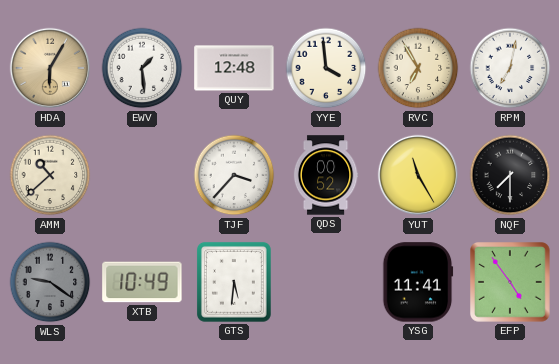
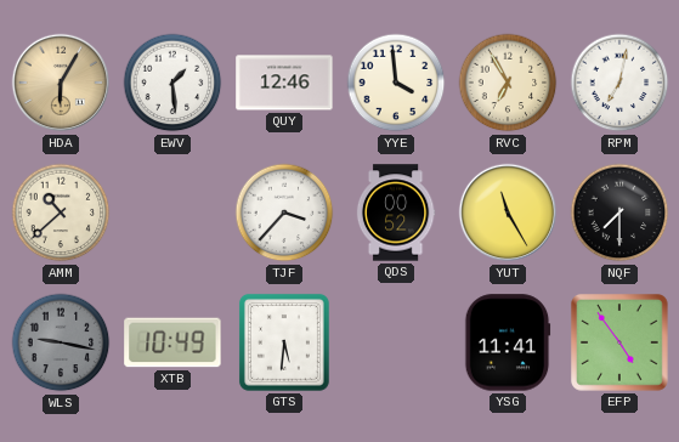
QUY: 12:48 -> 12:46 (284, 83)
WLS: 9:21 -> 9:17 (61, 342)
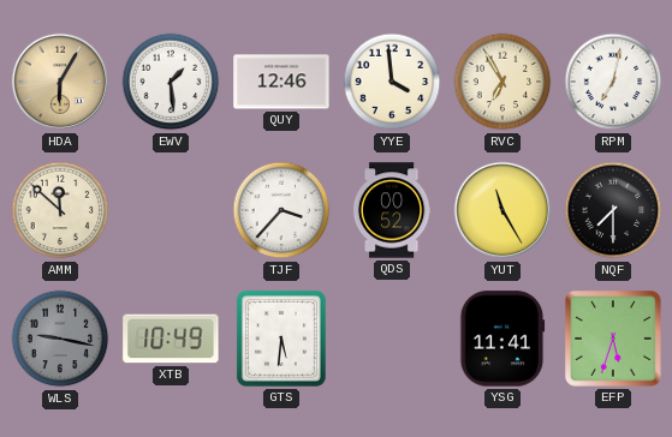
AMM: 10:38 -> 11:52 (60, 210)
EFP: 4:54 -> 5:33 (614, 340)
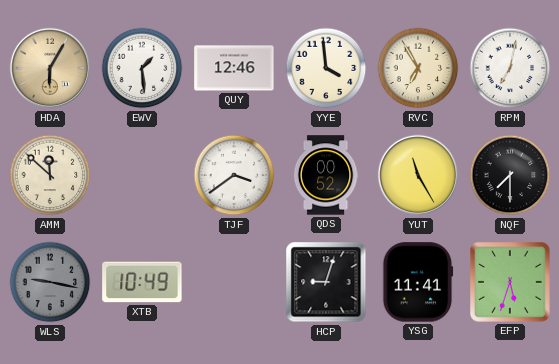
TJF: 3:37 -> 3:39 (234, 175)
GTS: 5:31 -> none (281, 339)
HCP: none -> 9:03 (326, 282)
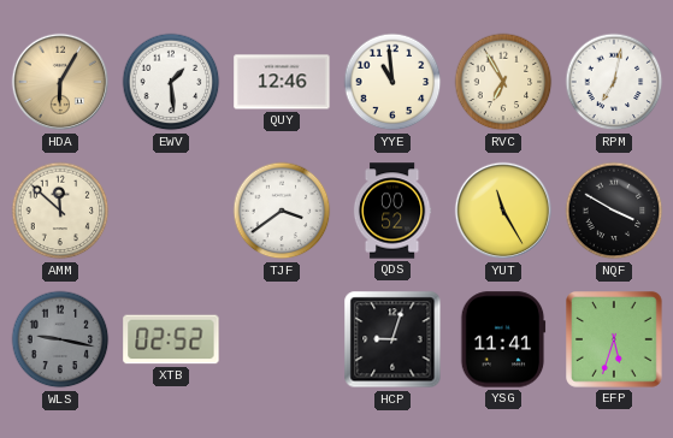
YYE: 3:59 -> 10:59 (392, 82)
NQF: 7:30 -> 3:50 (614, 211)
XTB: 10:49 -> 02:52 (171, 339)
